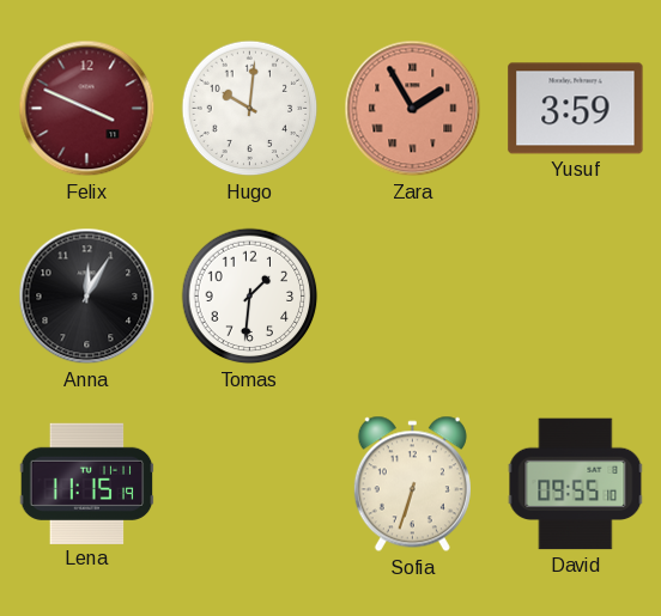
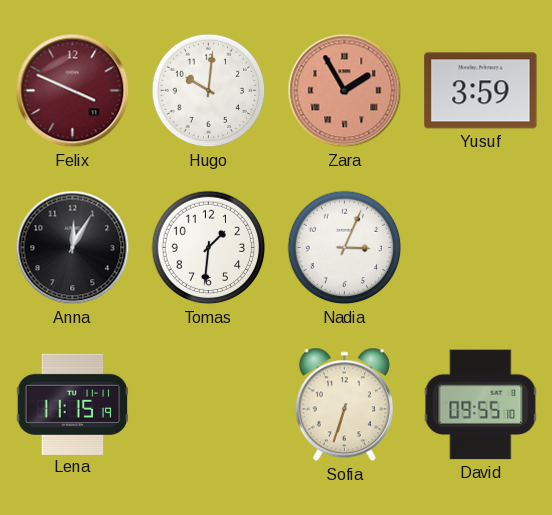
Nadia: none -> 3:04 (345, 248)
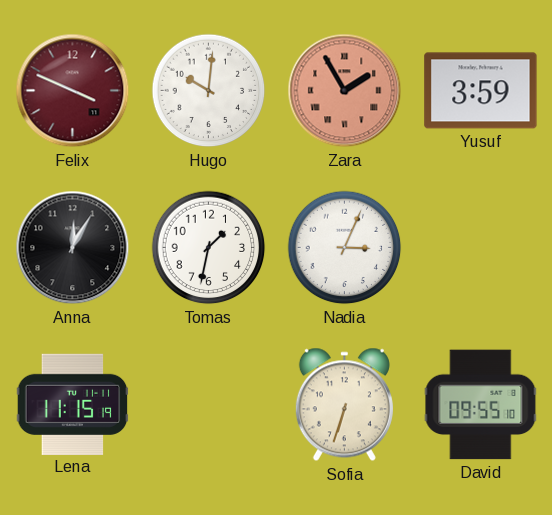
Tomas: 1:31 -> 1:32 (209, 248)
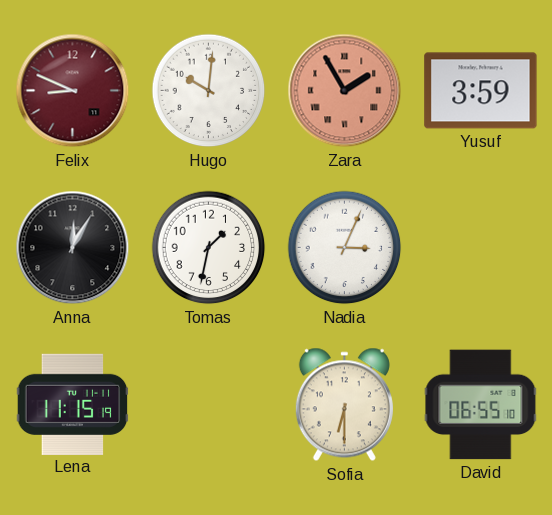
Felix: 3:49 -> 8:49 (73, 91)
Sofia: 6:33 -> 6:30 (344, 405)
David: 09:55 -> 06:55 (481, 405)
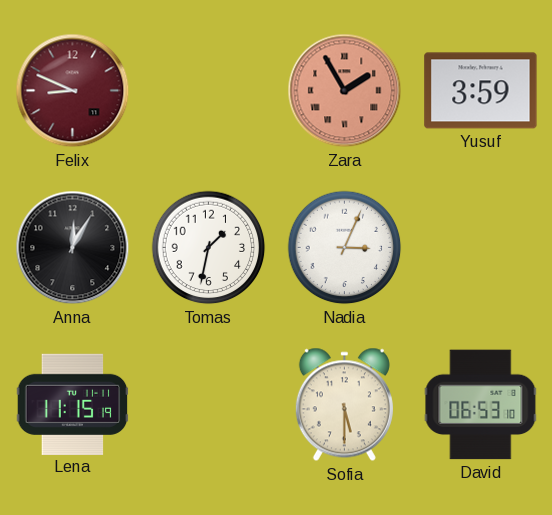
Hugo: 10:01 -> none (209, 91)
Sofia: 6:30 -> 5:30 (344, 405)
David: 06:55 -> 06:53 (481, 405)
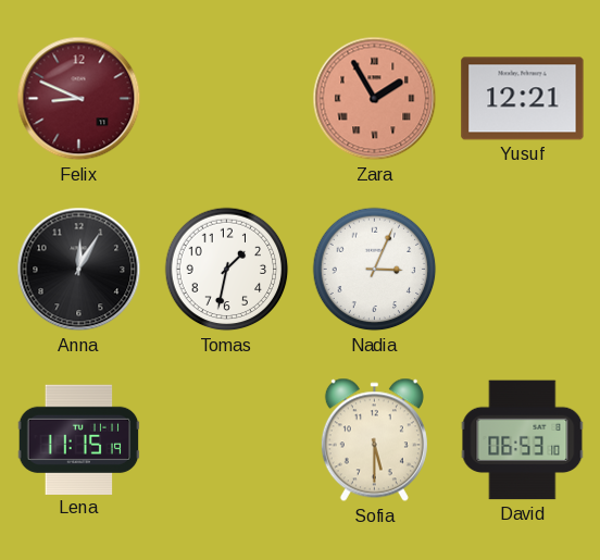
Yusuf: 3:59 -> 12:21 (523, 99)
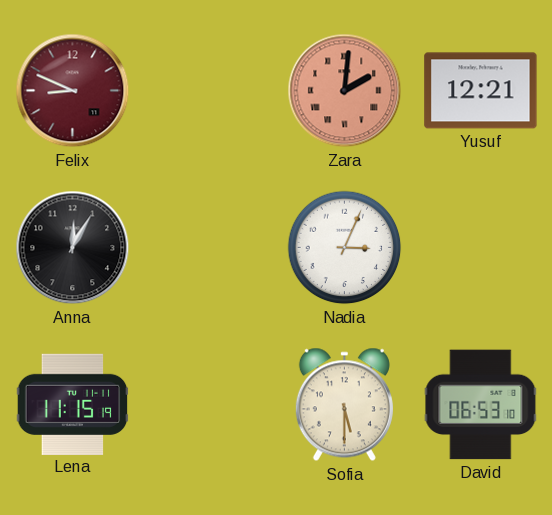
Zara: 1:55 -> 2:01 (345, 91)
Tomas: 1:32 -> none (227, 270)
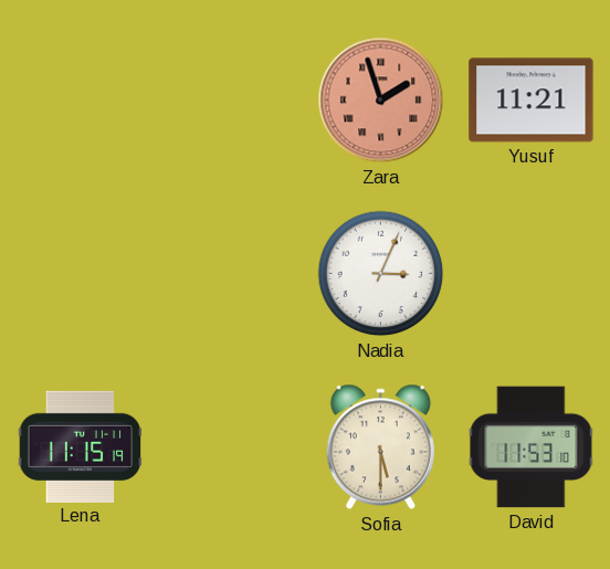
Felix: 8:49 -> none (73, 91)
Zara: 2:01 -> 1:57 (381, 101)
Yusuf: 12:21 -> 11:21 (532, 101)
Anna: 12:05 -> none (73, 248)
David: 06:53 -> 11:53 (532, 447)
